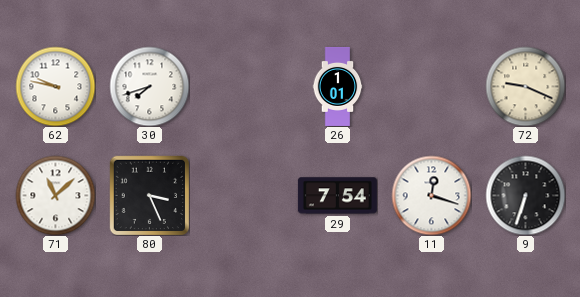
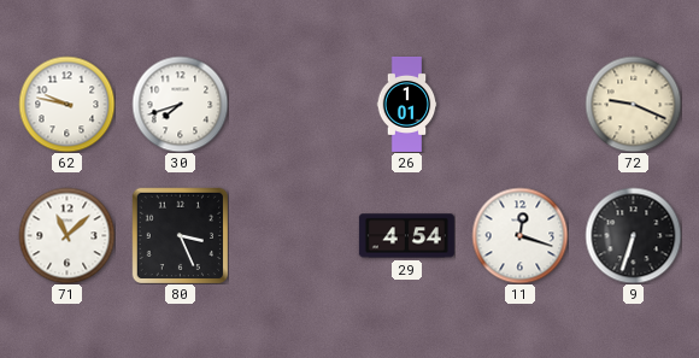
29: 7:54 -> 4:54 (406, 236)
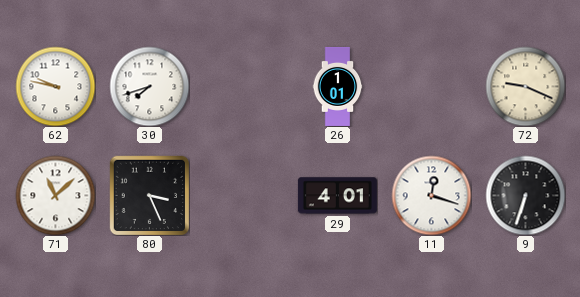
29: 4:54 -> 4:01 (337, 196)
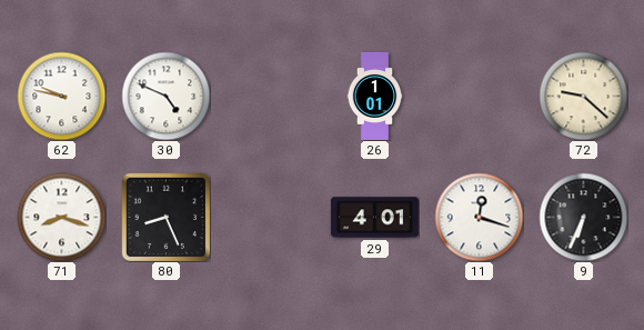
30: 7:42 -> 4:49 (165, 96)
72: 9:19 -> 9:22 (583, 96)
71: 11:08 -> 8:18 (61, 217)
80: 3:26 -> 8:26 (165, 217)
9: 6:33 -> 6:34 (583, 217)
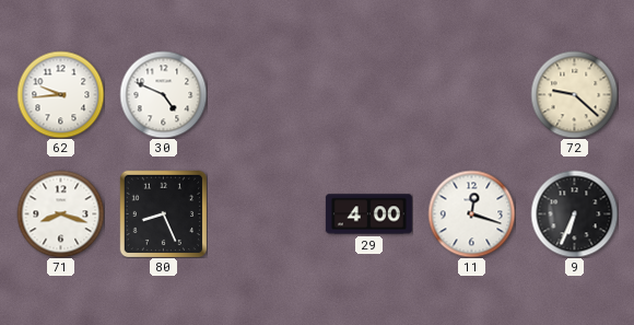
62: 9:47 -> 9:44 (60, 94)
26: 1:01 -> none (375, 96)
29: 4:01 -> 4:00 (368, 214)
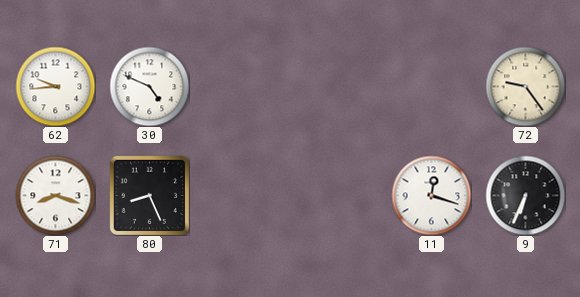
72: 9:22 -> 9:24 (525, 86)
29: 4:00 -> none (368, 214)
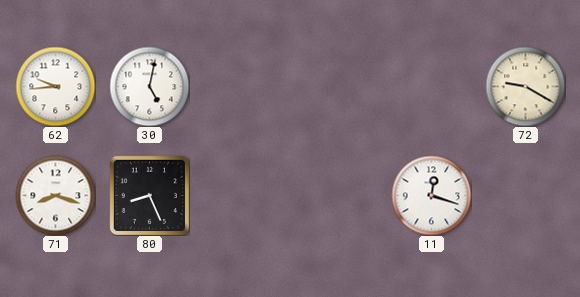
30: 4:49 -> 5:02 (149, 86)
72: 9:24 -> 9:20 (525, 86)
9: 6:34 -> none (525, 195)
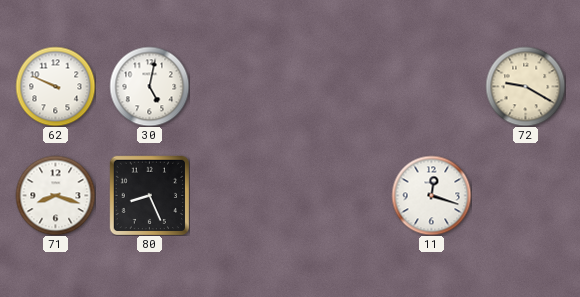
62: 9:44 -> 9:49 (55, 86)
